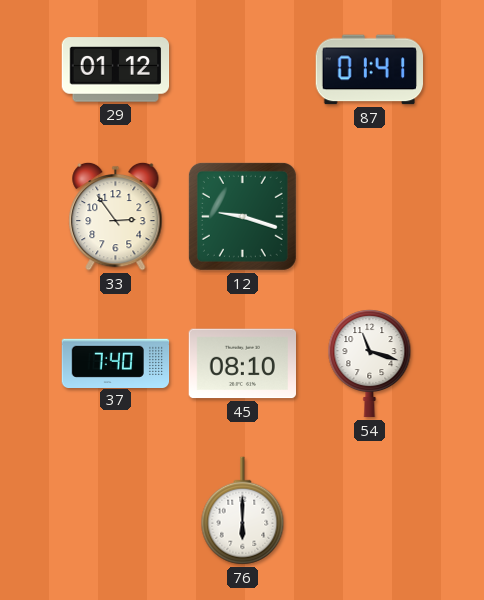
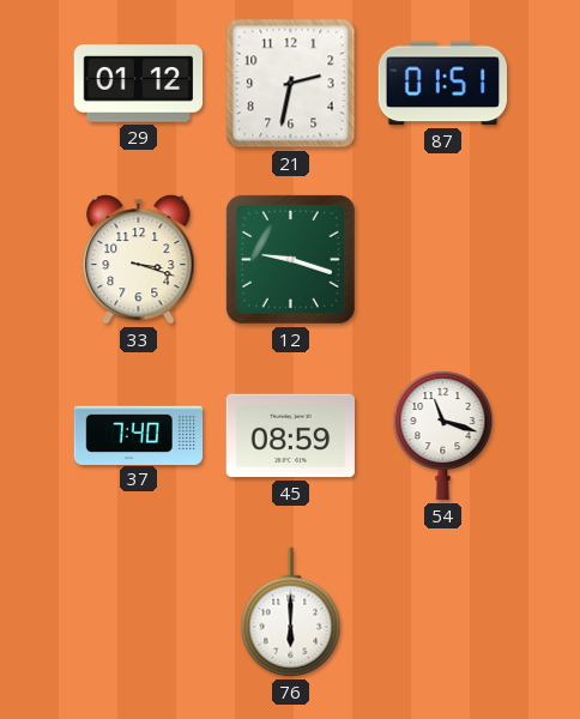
21: none -> 2:32 (291, 84)
87: 01:41 -> 01:51 (443, 84)
33: 2:54 -> 3:18 (139, 259)
45: 08:10 -> 08:59 (291, 436)
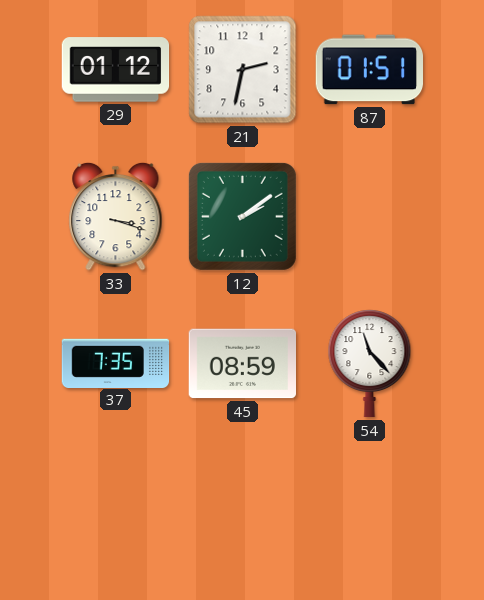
12: 9:18 -> 2:09 (242, 216)
37: 7:40 -> 7:35 (116, 363)
54: 11:18 -> 11:23 (370, 364)
76: 6:00 -> none (291, 612)
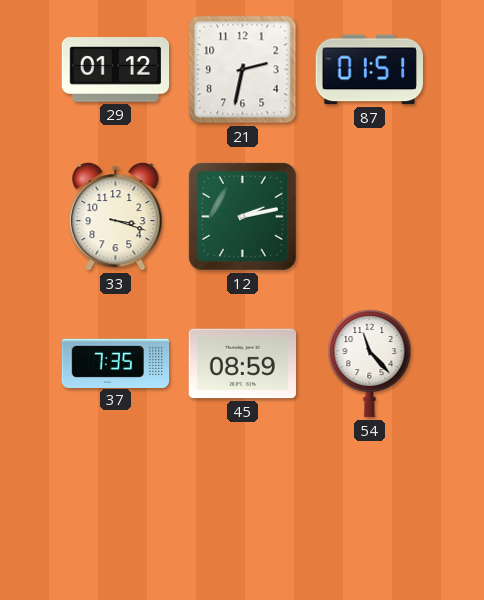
12: 2:09 -> 2:13 (242, 216)
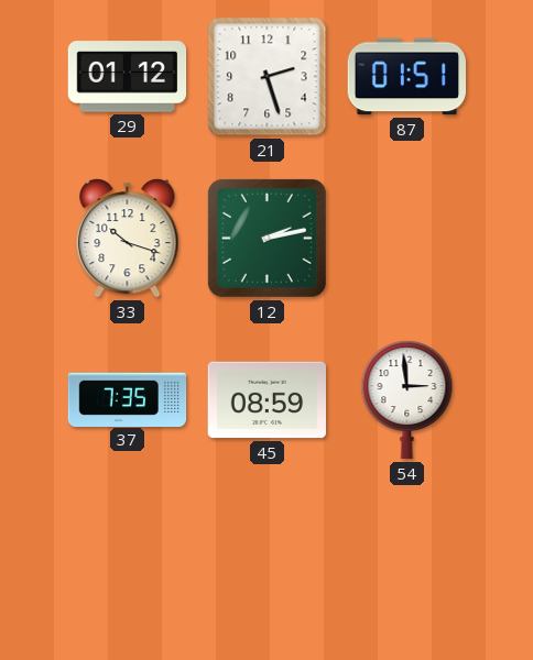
21: 2:32 -> 2:27 (268, 77)
33: 3:18 -> 10:18 (128, 238)
54: 11:23 -> 2:59 (407, 400)
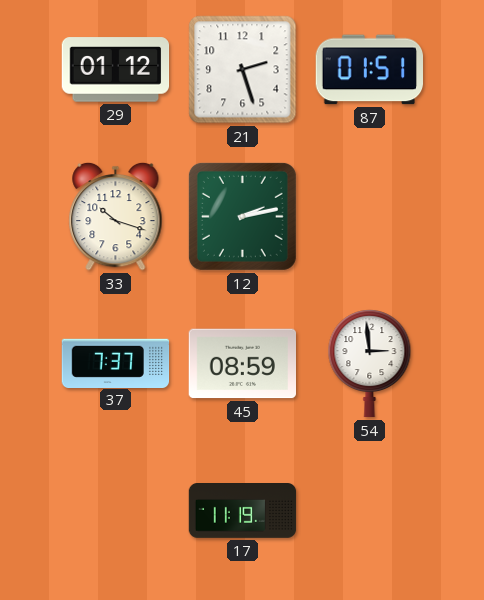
37: 7:35 -> 7:37 (116, 363)
17: none -> 11:19 (243, 511)
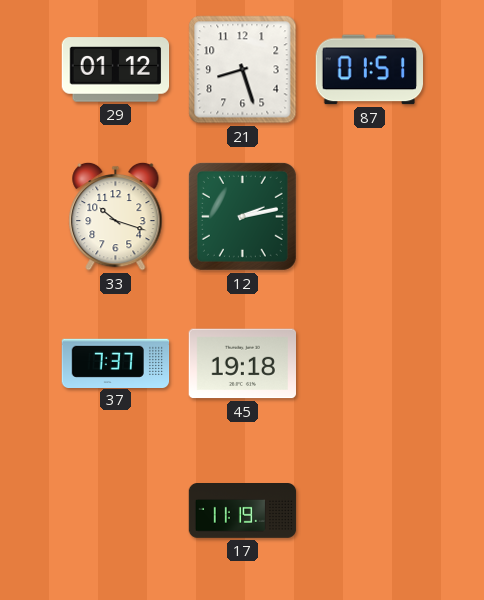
21: 2:27 -> 8:27 (243, 70)
45: 08:59 -> 19:18 (243, 364)
54: 2:59 -> none (370, 364)
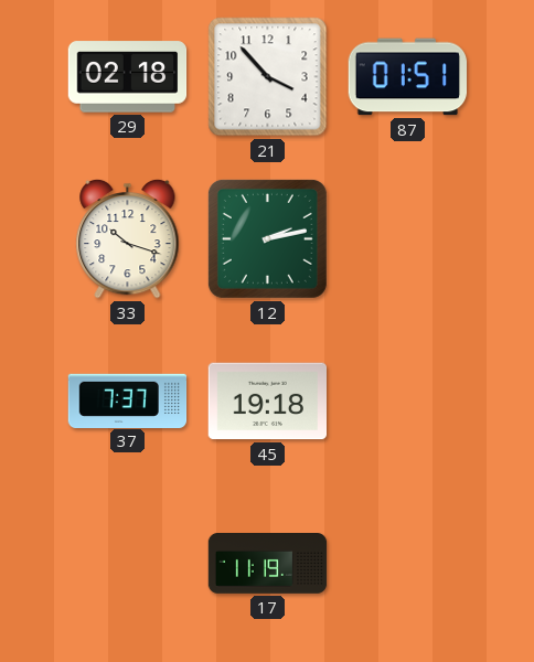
29: 01:12 -> 02:18 (128, 77)
21: 8:27 -> 3:53 (268, 77)
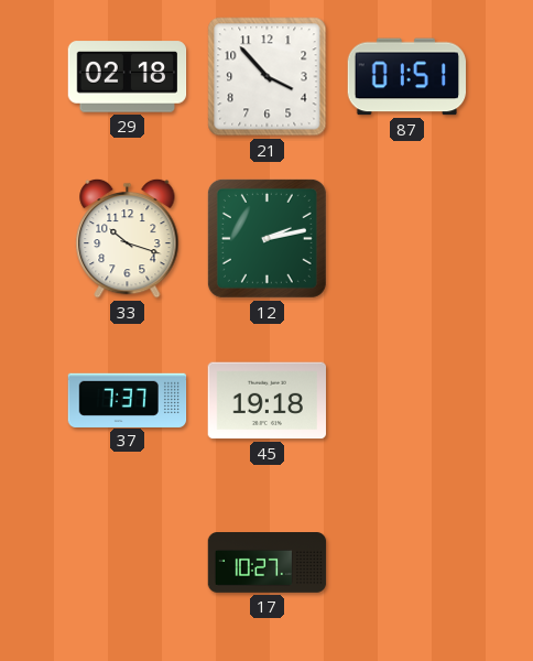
17: 11:19 -> 10:27 (268, 563)
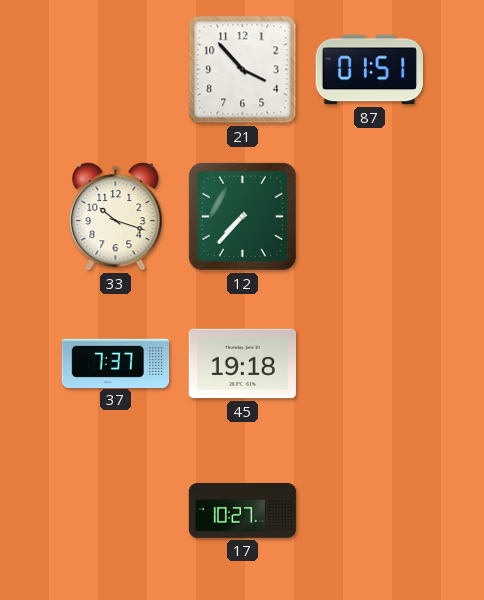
29: 02:18 -> none (128, 77)
12: 2:13 -> 7:37 (242, 216)
